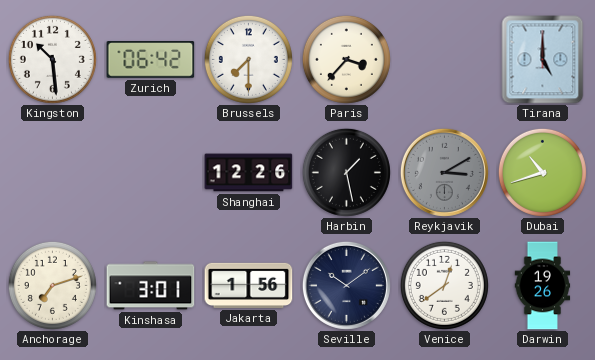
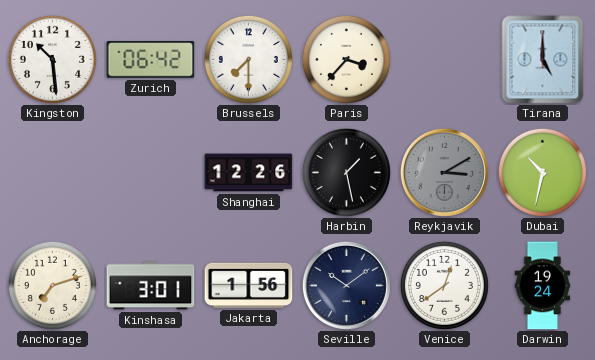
Dubai: 10:42 -> 10:32 (542, 172)
Darwin: 19:26 -> 19:24 (543, 286)
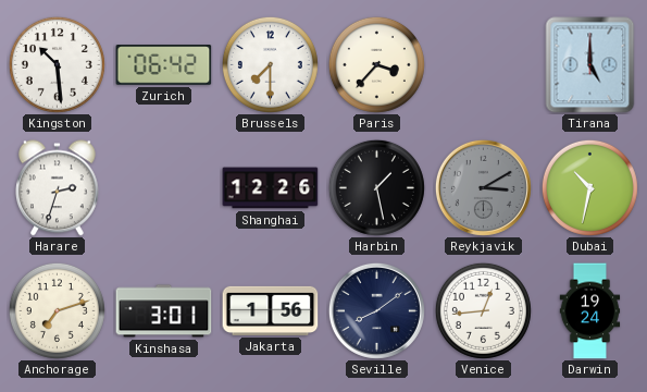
Harare: none -> 2:33 (58, 188)
Seville: 10:09 -> 8:09 (376, 310)
Venice: 12:39 -> 12:44 (483, 310)
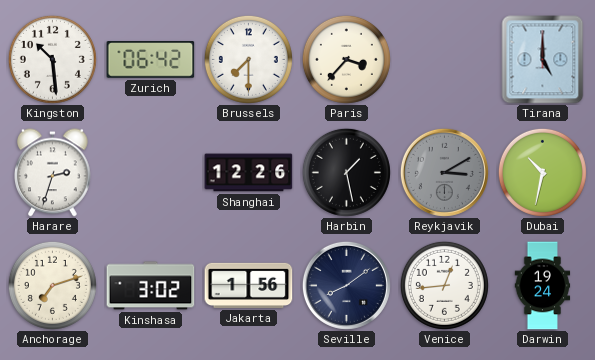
Kinshasa: 3:01 -> 3:02 (151, 286)
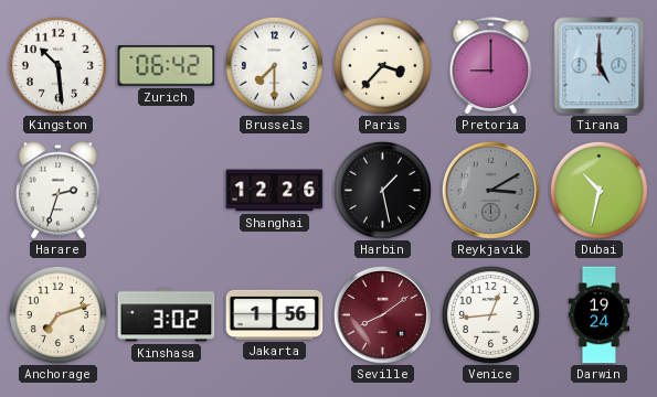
Pretoria: none -> 9:00 (491, 65)
Seville dial: navy -> burgundy (382, 314)
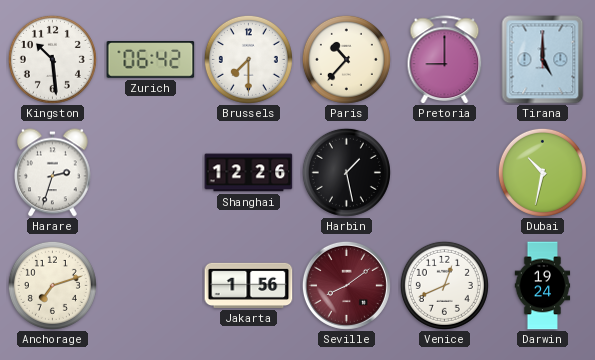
Paris: 3:37 -> 10:37 (346, 59)
Reykjavik: 3:10 -> none (490, 190)
Kinshasa: 3:02 -> none (167, 315)
Venice: 12:44 -> 12:41 (444, 285)
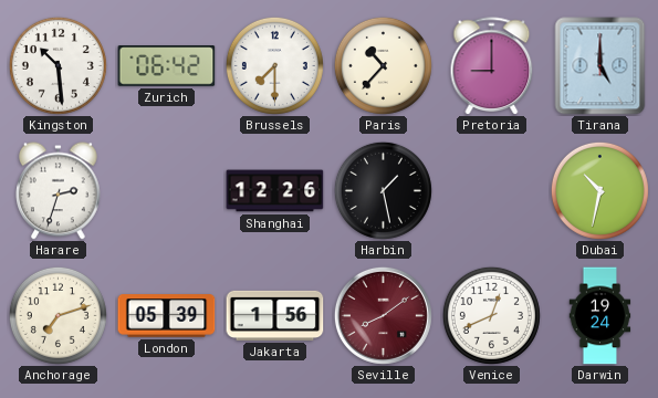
London: none -> 05:39 (167, 316)
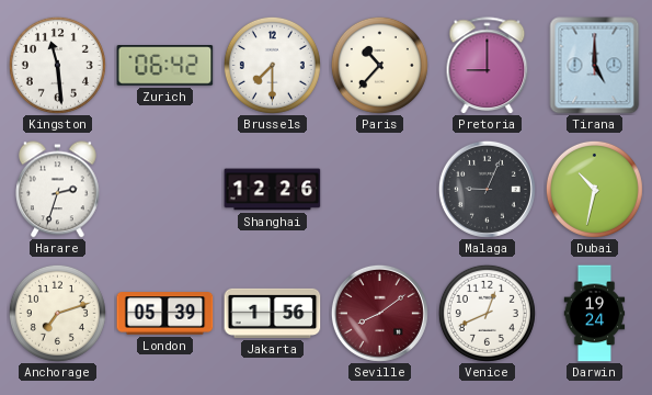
Kingston: 10:29 -> 11:29 (57, 65)
Harbin: 1:28 -> none (383, 190)
Malaga: none -> 9:04 (487, 189)
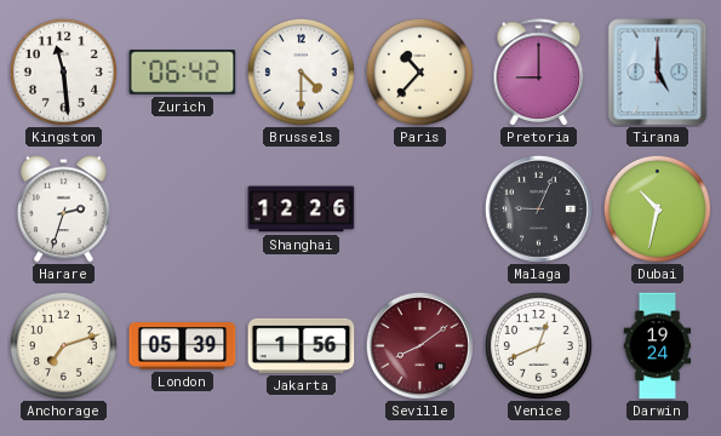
Brussels: 7:30 -> 4:30 (301, 71)
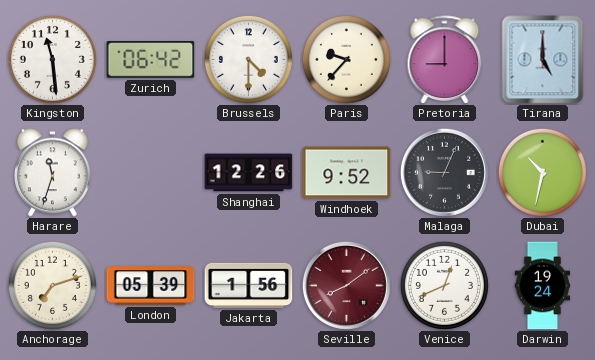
Paris: 10:37 -> 9:37 (346, 59)
Harare: 2:33 -> 11:33 (53, 173)
Windhoek: none -> 9:52 (347, 173)
